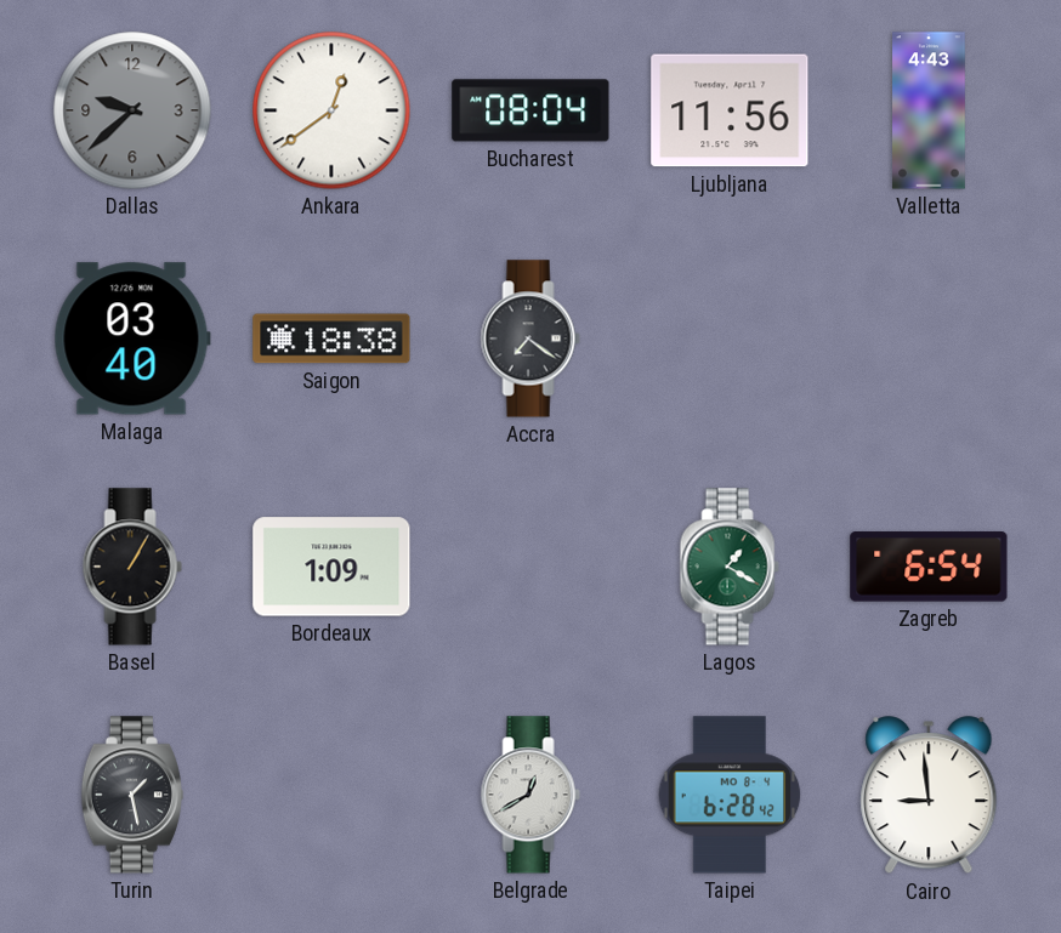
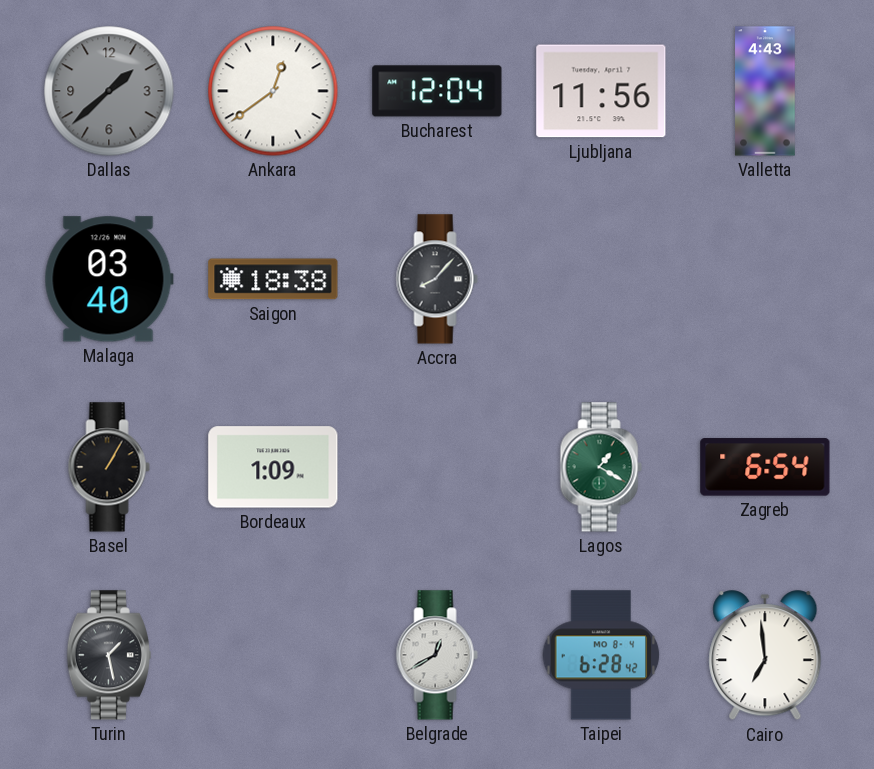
Dallas: 9:38 -> 1:38 (109, 91)
Bucharest: 08:04 -> 12:04 (437, 91)
Accra: 7:21 -> 8:07 (437, 279)
Cairo: 8:59 -> 6:59 (765, 656)
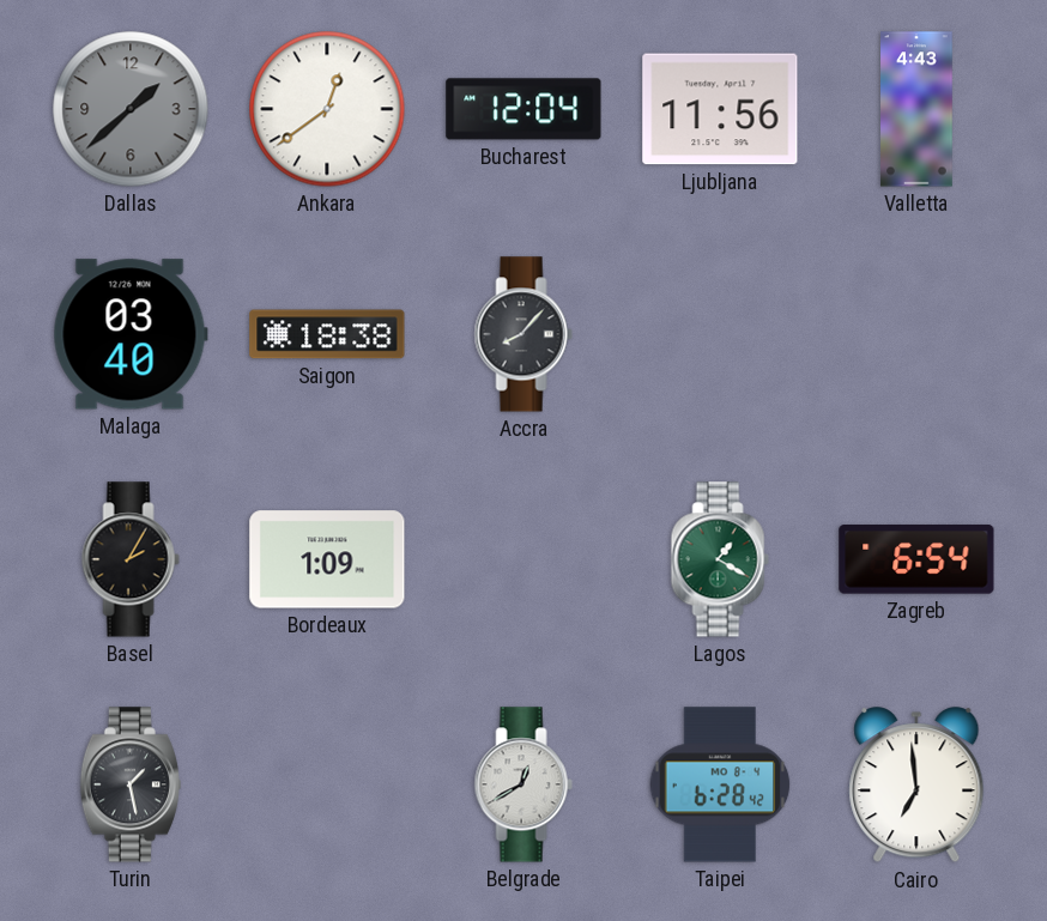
Basel: 1:05 -> 2:05 (131, 559)
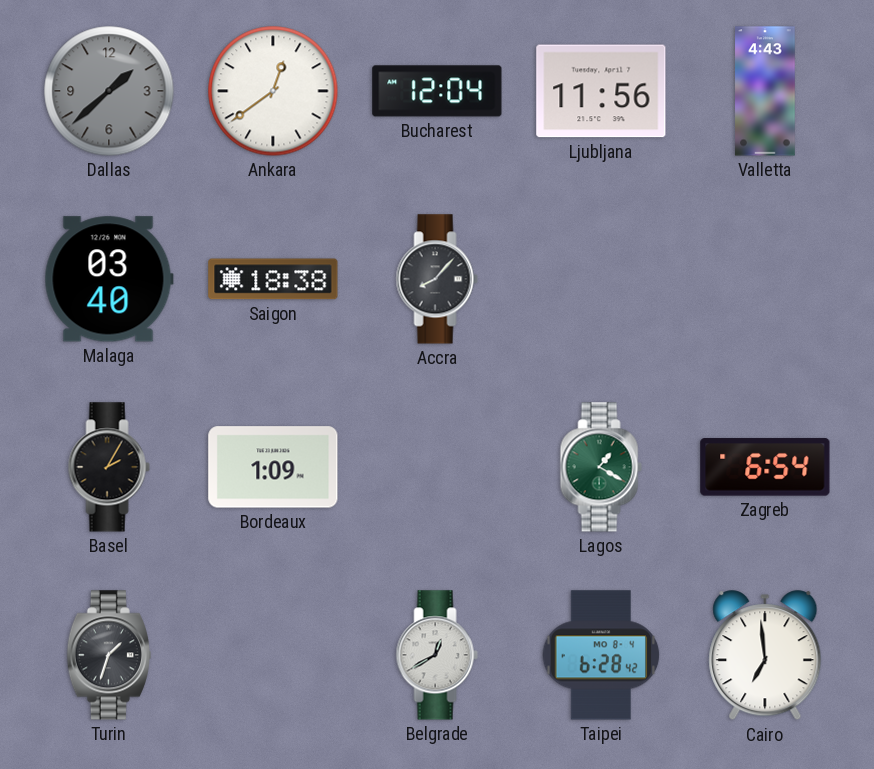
Turin: 1:28 -> 1:33 (109, 655)
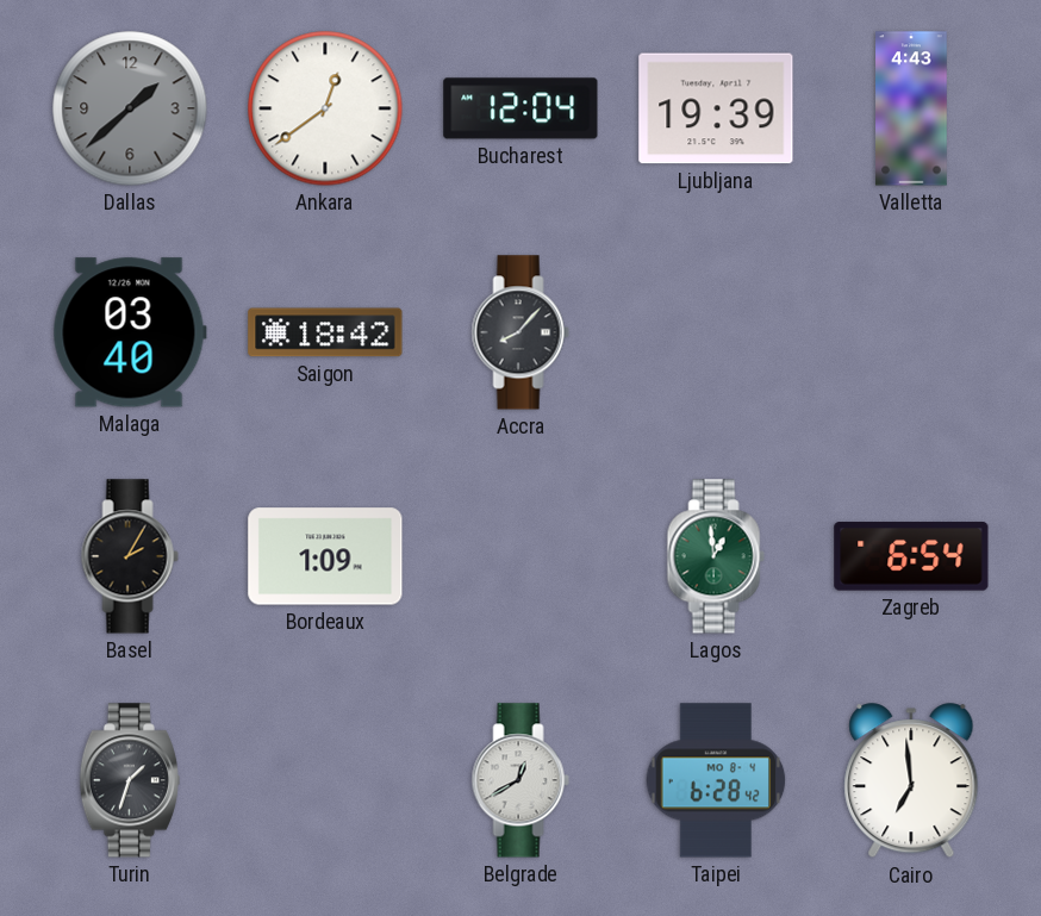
Ljubljana: 11:56 -> 19:39 (716, 108)
Saigon: 18:38 -> 18:42 (325, 332)
Lagos: 1:20 -> 12:59 (716, 556)
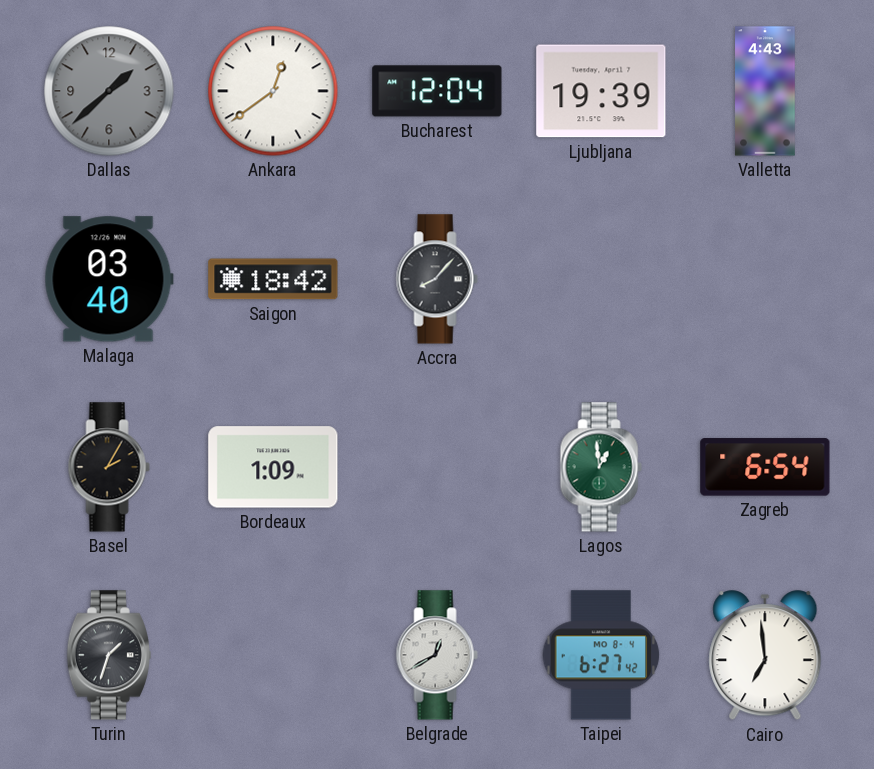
Taipei: 6:28 -> 6:27 (601, 655)
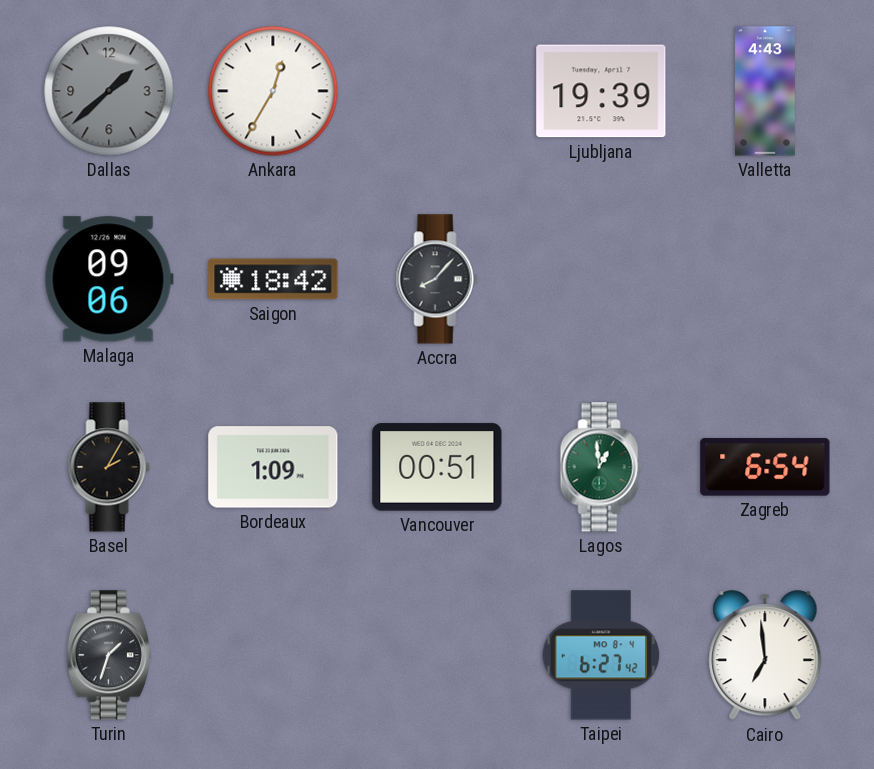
Ankara: 12:39 -> 12:35 (273, 91)
Bucharest: 12:04 -> none (437, 91)
Malaga: 03:40 -> 09:06 (109, 279)
Vancouver: none -> 00:51 (437, 467)
Belgrade: 12:40 -> none (437, 655)
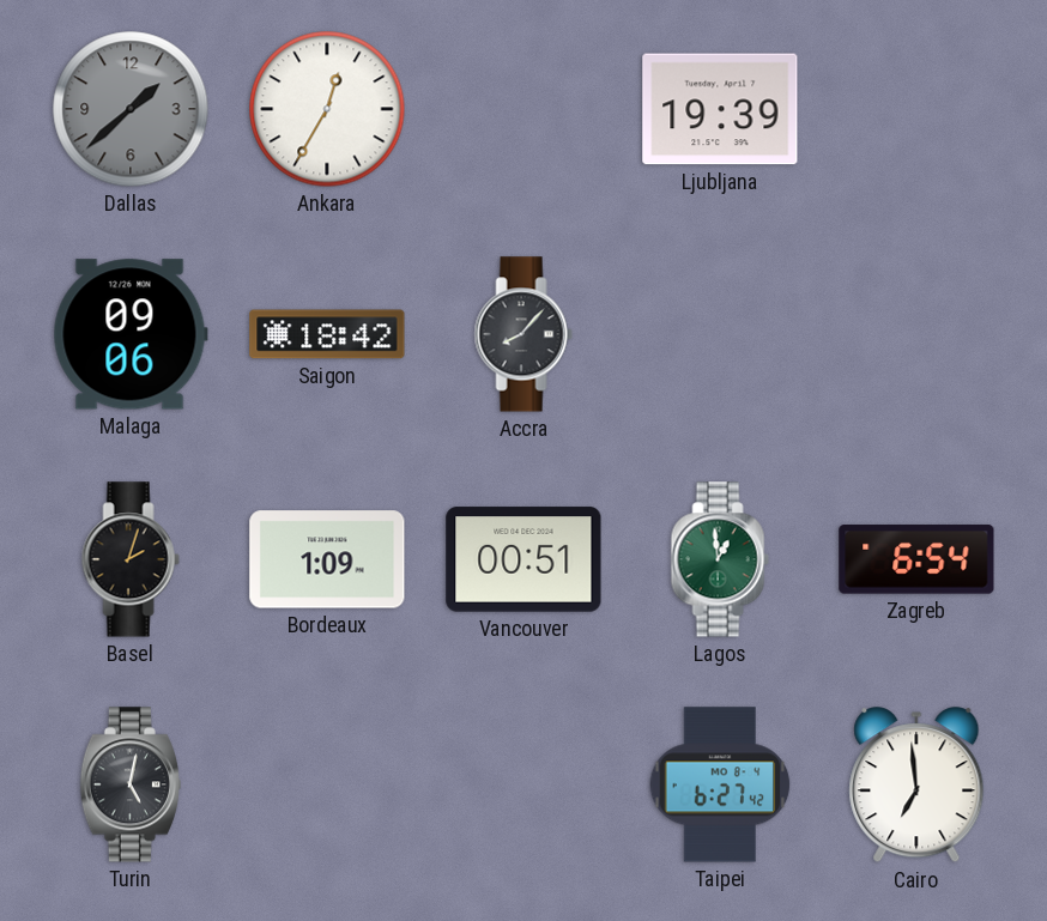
Valletta: 4:43 -> none (765, 91)
Basel: 2:05 -> 2:03 (131, 559)
Turin: 1:33 -> 5:02 (131, 784)
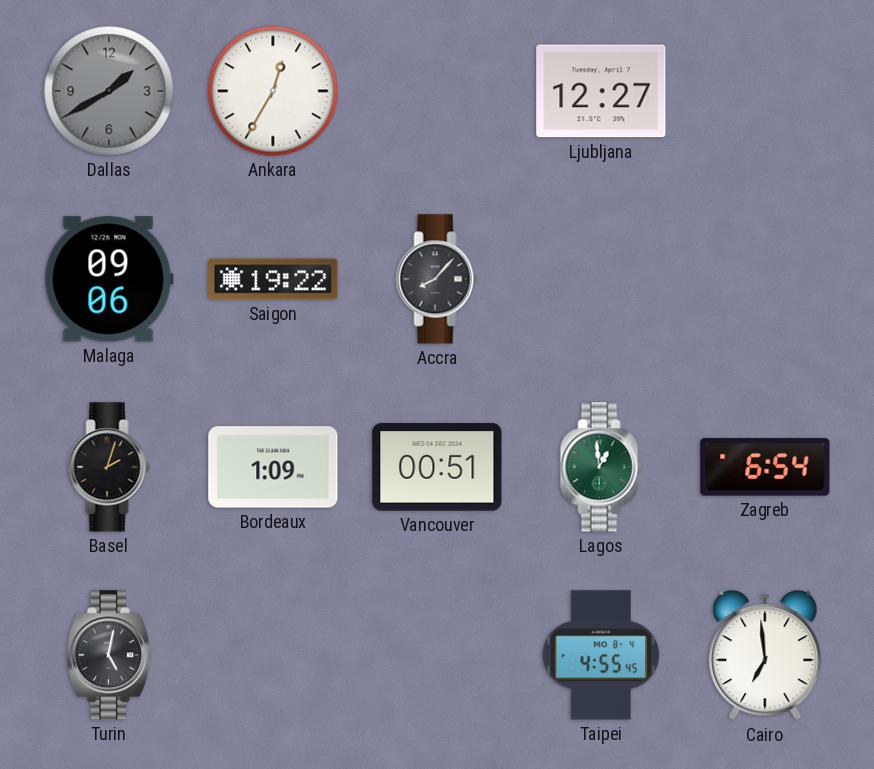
Dallas: 1:38 -> 1:40 (109, 91)
Ljubljana: 19:39 -> 12:27 (601, 91)
Saigon: 18:42 -> 19:22 (273, 279)
Taipei: 6:27 -> 4:55 (601, 655)
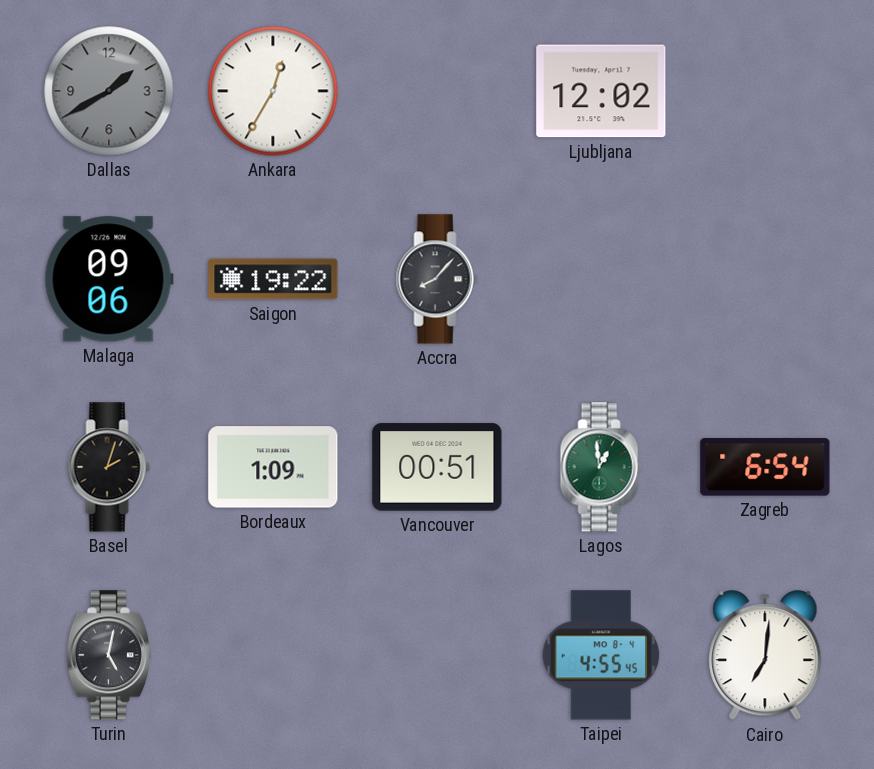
Ljubljana: 12:27 -> 12:02 (601, 91)
Cairo: 6:59 -> 7:01 (765, 656)
